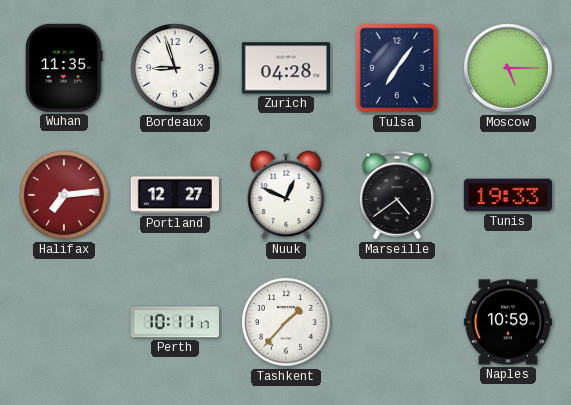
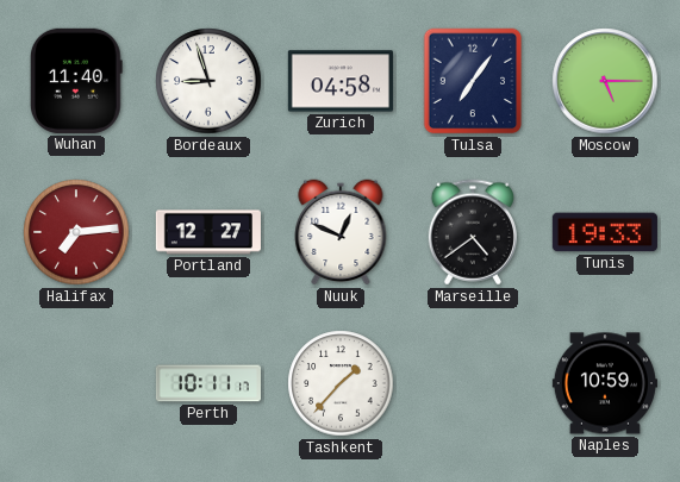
Wuhan: 11:35 -> 11:40 (76, 81)
Zurich: 04:28 -> 04:58 (341, 81)
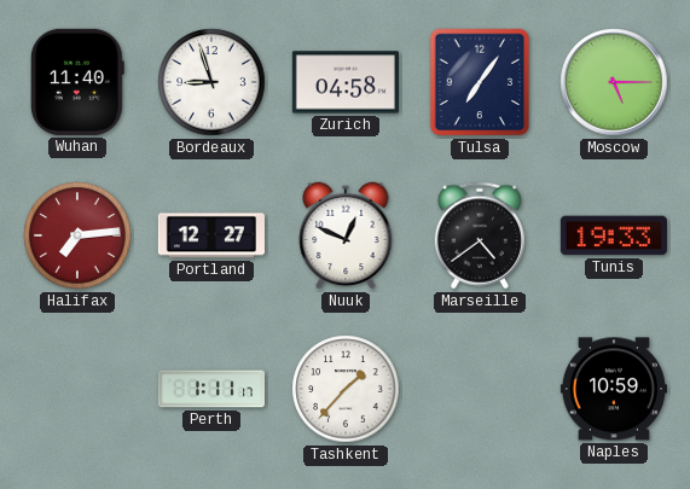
Perth: 10:11 -> 1:11 (210, 389)
